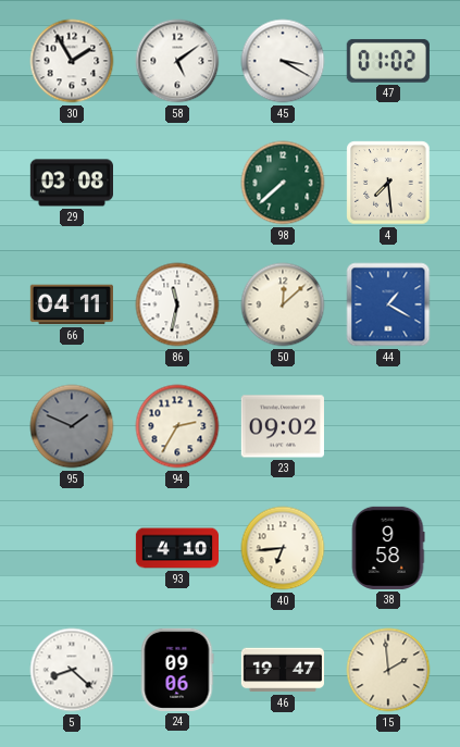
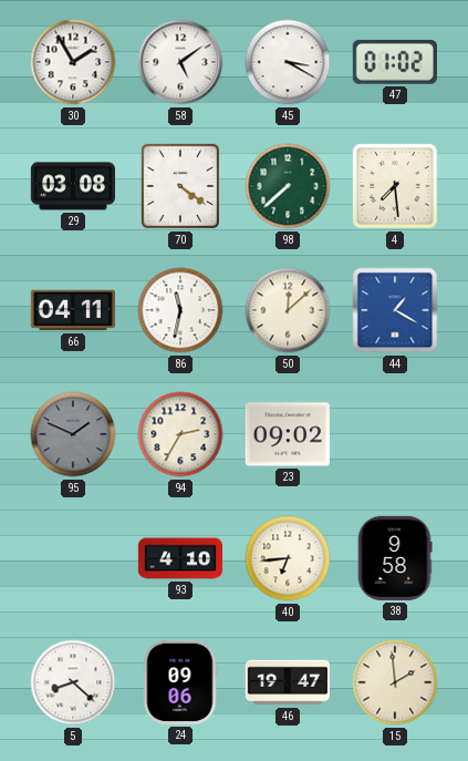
70: none -> 4:21 (180, 186)
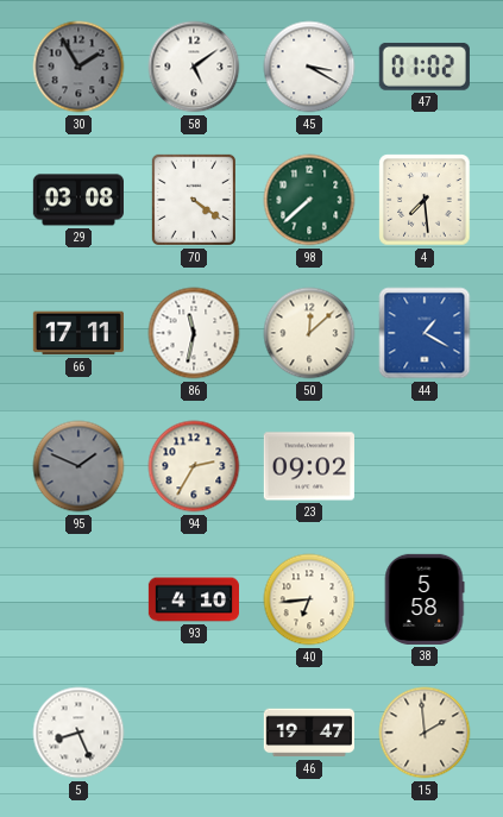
30 dial: white -> grey (78, 67)
66: 04:11 -> 17:11 (77, 333)
38: 9:58 -> 5:58 (425, 599)
5: 8:22 -> 8:26 (78, 733)
24: 09:06 -> none (180, 682)
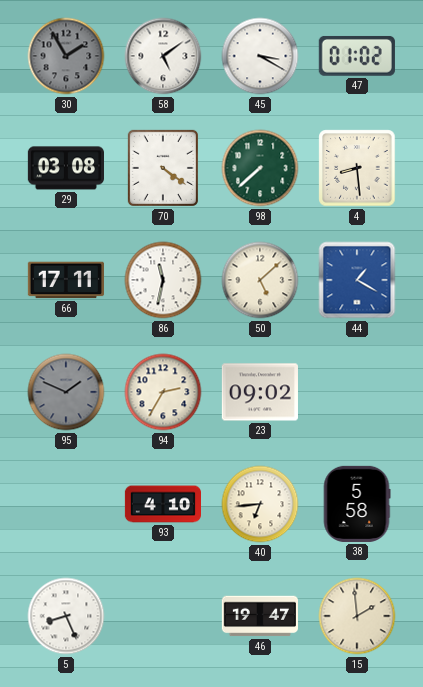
4: 7:29 -> 8:29 (357, 168)
50: 12:08 -> 5:08 (260, 280)
